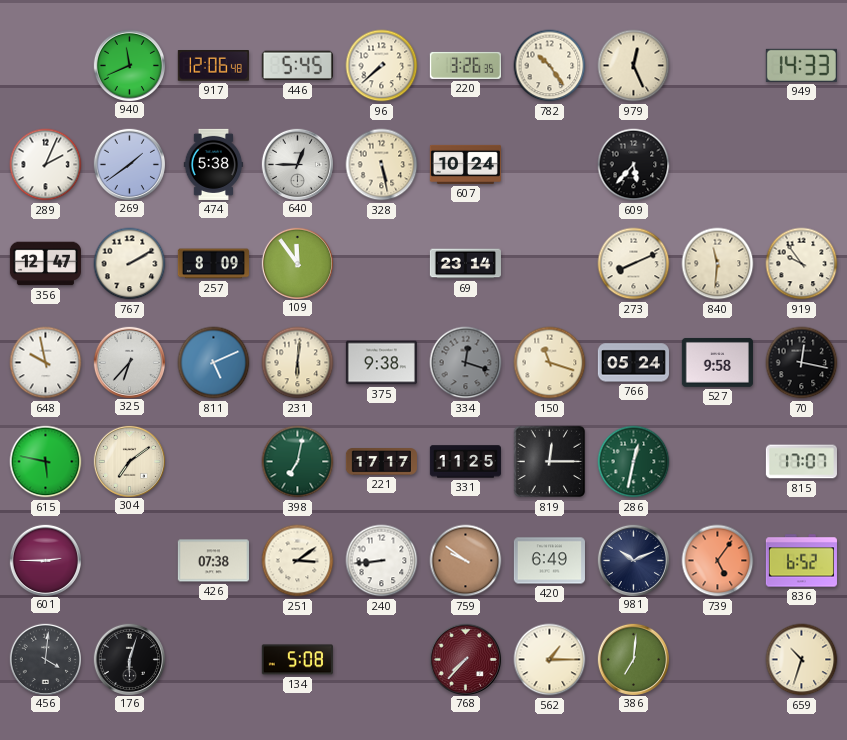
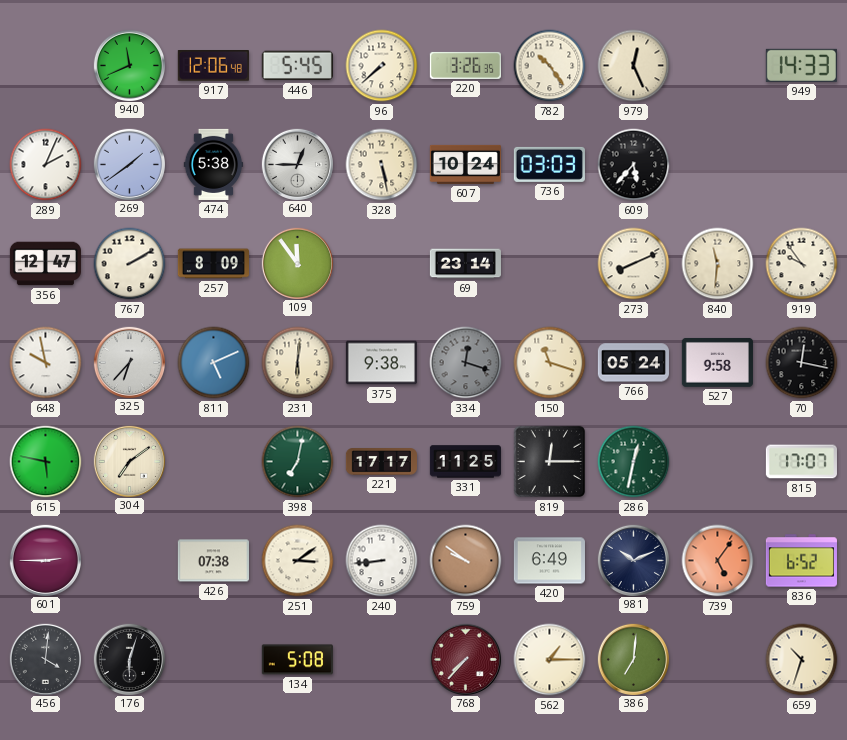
736: none -> 03:03 (549, 164)
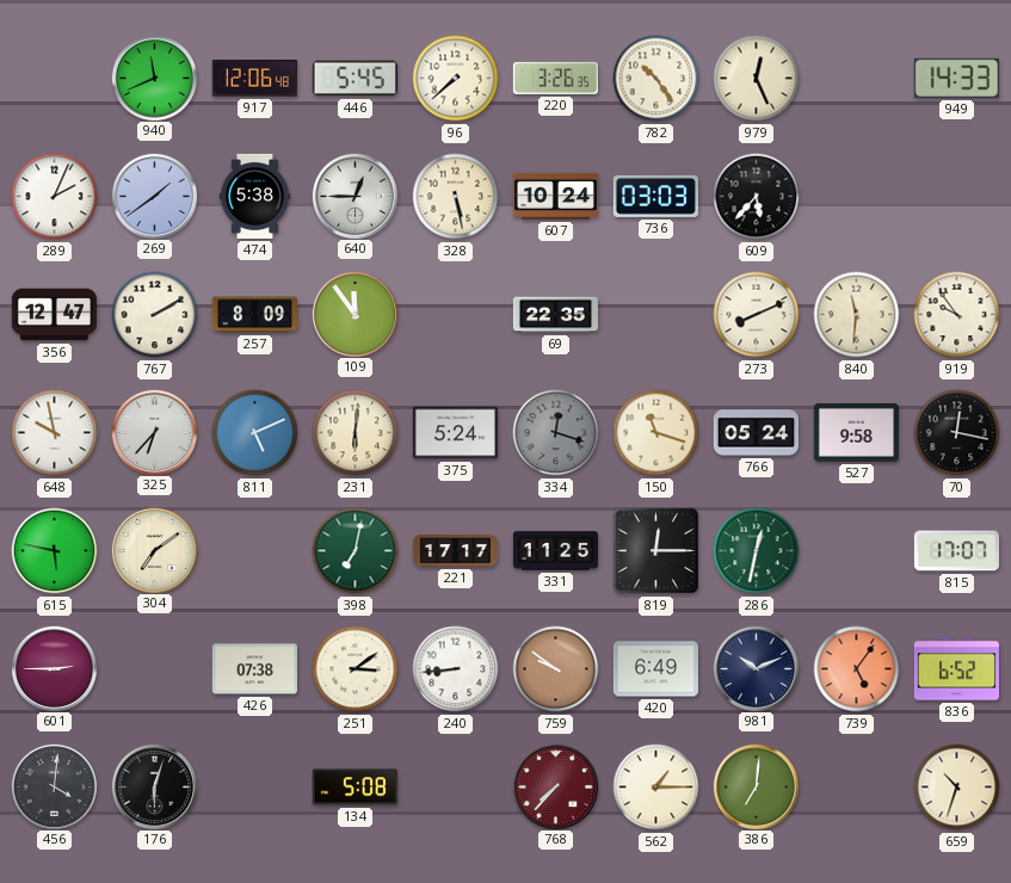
69: 23:14 -> 22:35 (555, 315)
375: 9:38 -> 5:24 (455, 433)
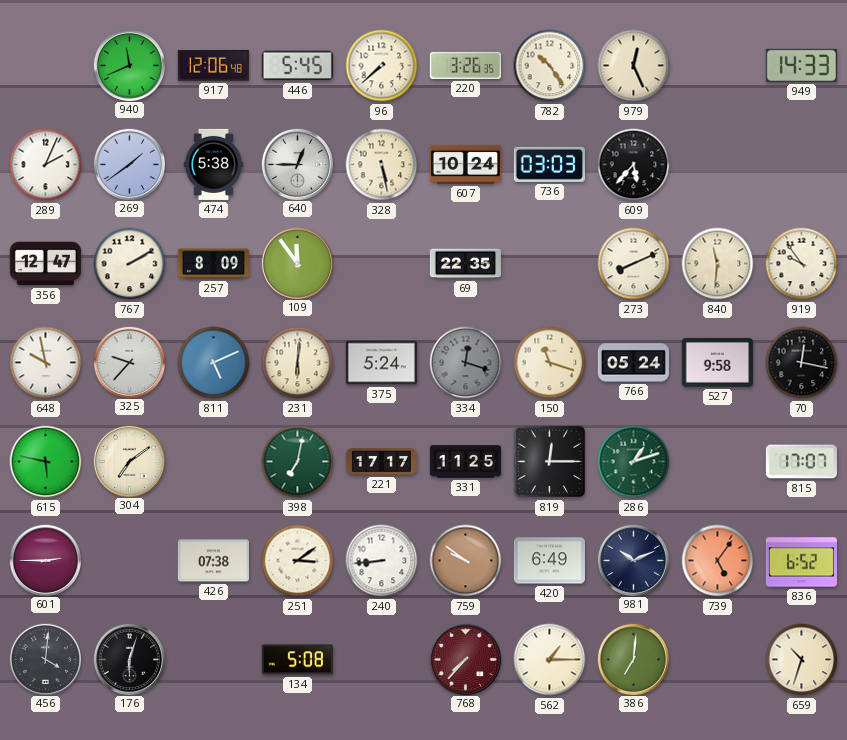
325: 6:37 -> 9:37 (129, 362)
286: 12:32 -> 1:12 (634, 462)
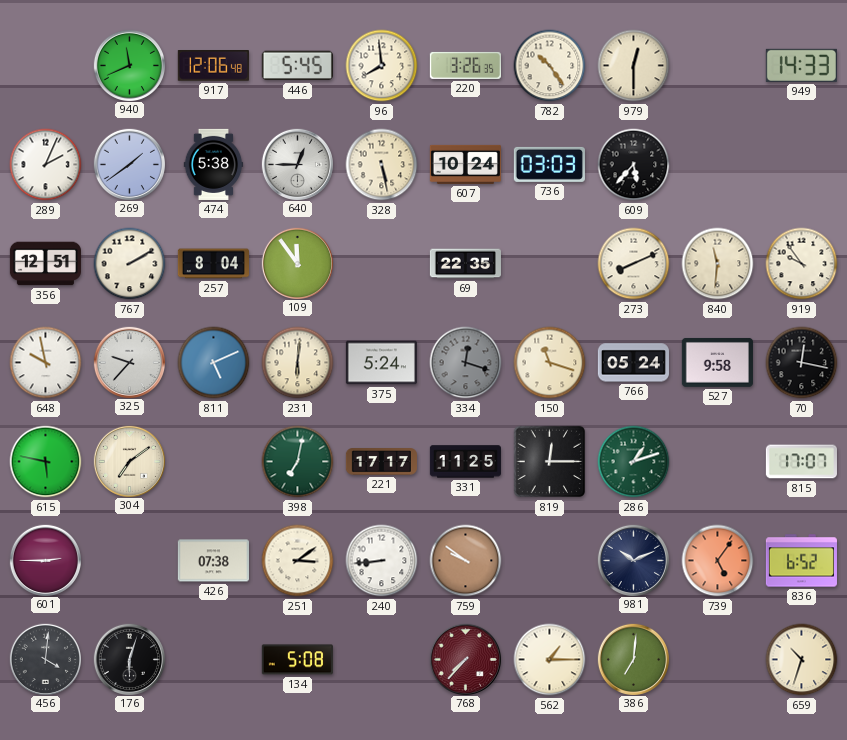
96: 7:38 -> 7:59 (382, 66)
979: 12:26 -> 12:30 (634, 66)
356: 12:47 -> 12:51 (45, 264)
257: 8:09 -> 8:04 (213, 264)
420: 6:49 -> none (549, 561)
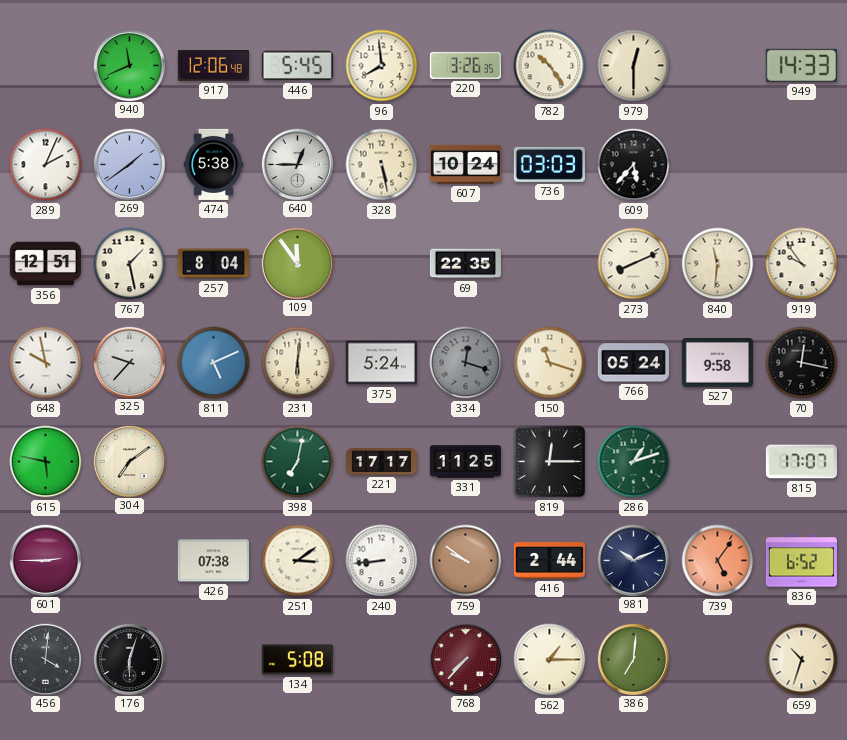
767: 2:10 -> 1:28 (130, 264)
416: none -> 2:44 (549, 561)
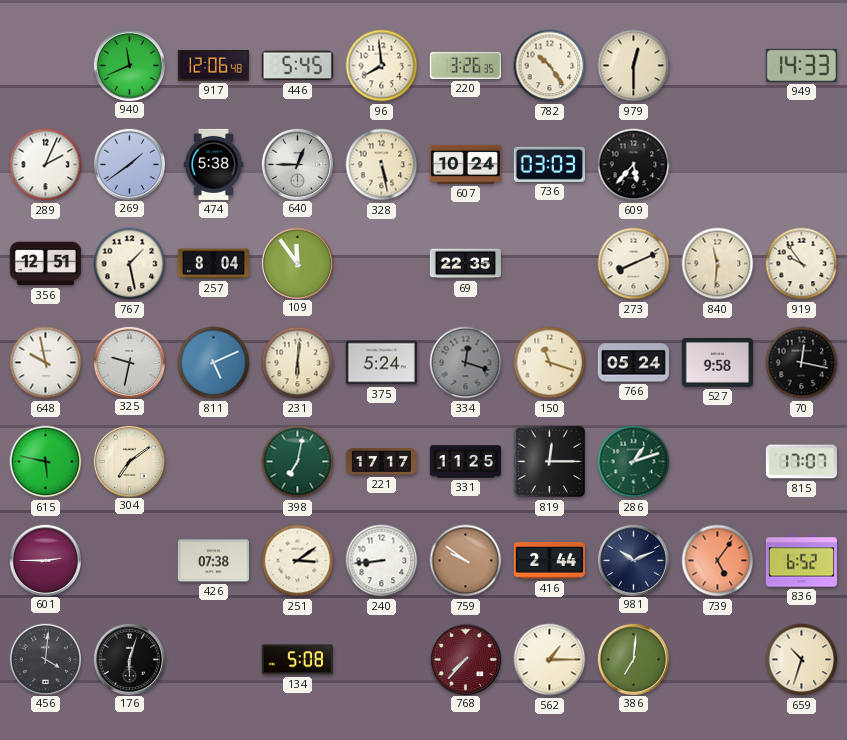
325: 9:37 -> 9:32 (129, 362)
